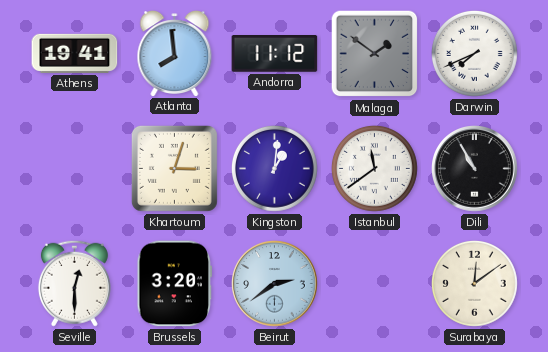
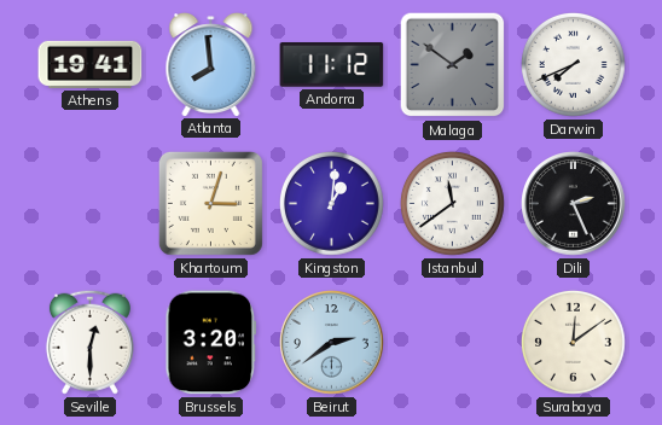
Dili: 10:55 -> 2:26 (574, 204)
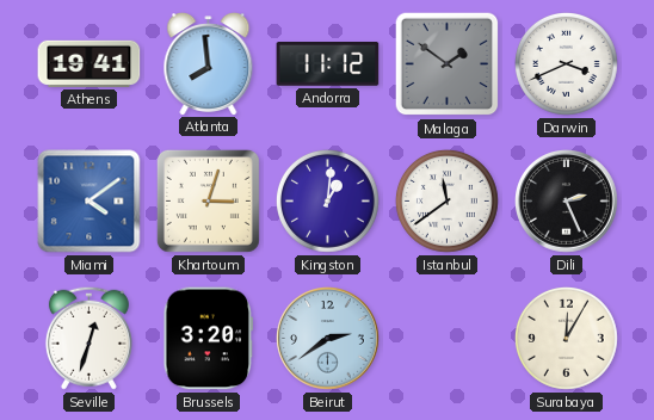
Darwin: 7:41 -> 3:41 (566, 63)
Miami: none -> 4:09 (90, 202)
Seville: 12:30 -> 12:33 (88, 338)
Surabaya: 12:09 -> 12:05 (566, 338)
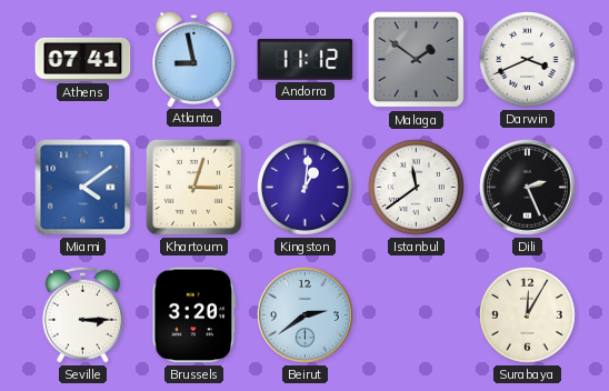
Athens: 19:41 -> 07:41 (83, 59)
Atlanta: 7:59 -> 8:58 (194, 60)
Seville: 12:33 -> 3:15 (82, 314)
